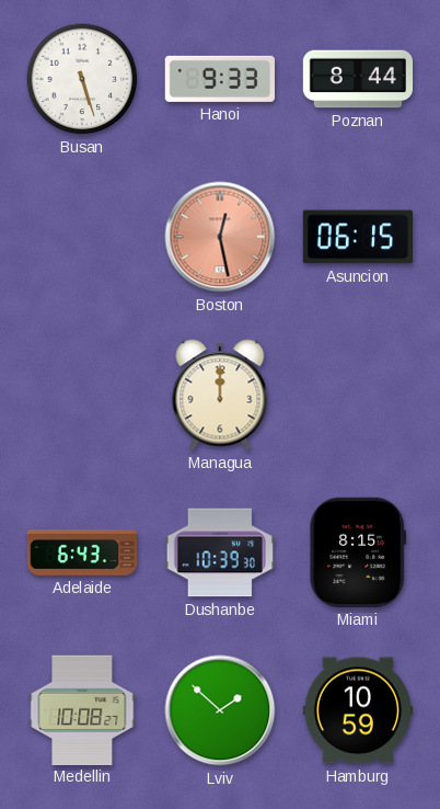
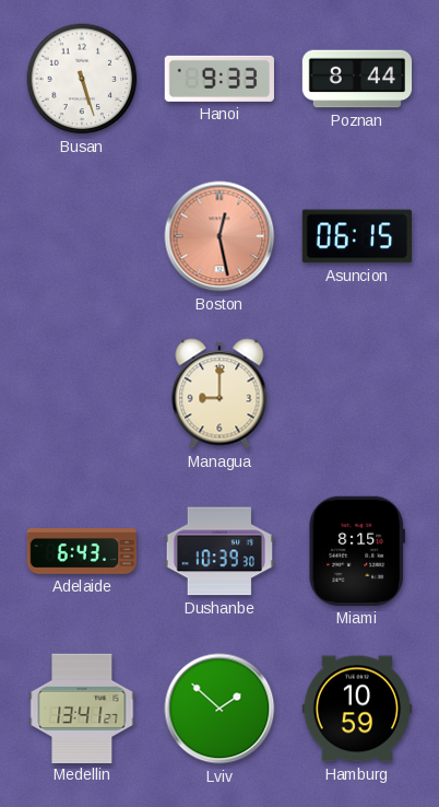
Managua: 12:00 -> 9:00 (220, 394)
Medellin: 10:08 -> 13:41 (82, 707)
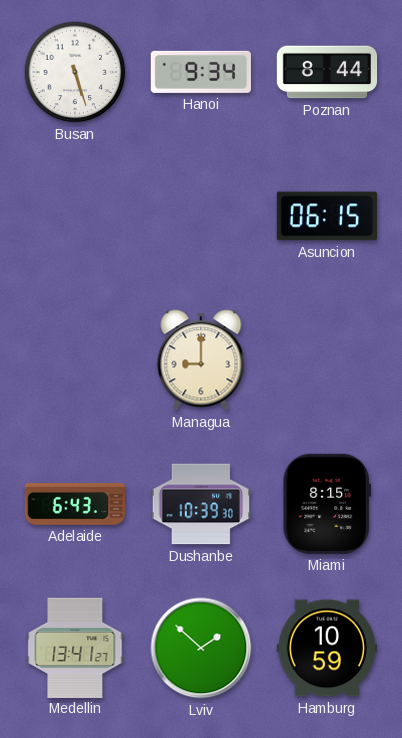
Hanoi: 9:33 -> 9:34 (201, 72)
Boston: 12:28 -> none (220, 236)
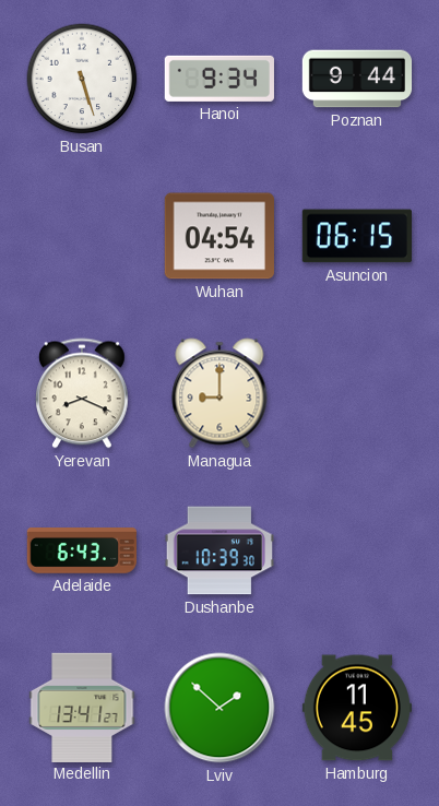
Poznan: 8:44 -> 9:44 (357, 79)
Wuhan: none -> 04:54 (218, 236)
Yerevan: none -> 8:19 (83, 393)
Miami: 8:15 -> none (327, 504)
Hamburg: 10:59 -> 11:45 (356, 708)
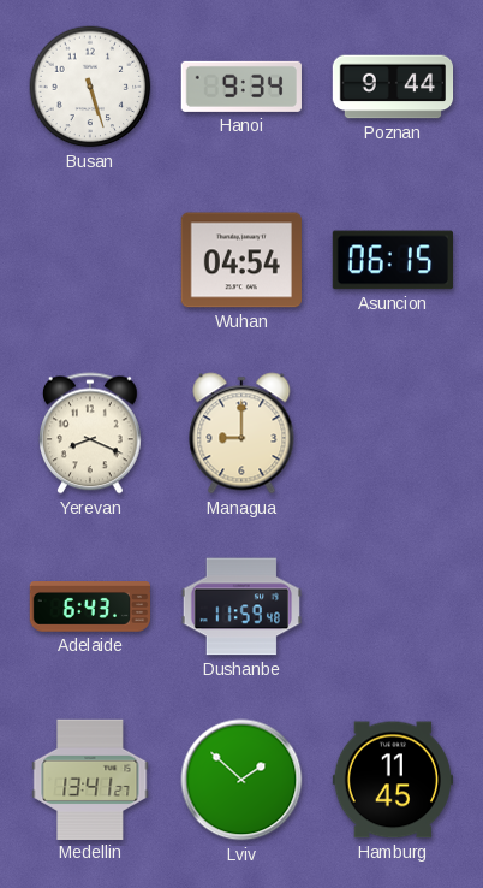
Dushanbe: 10:39 -> 11:59 (240, 606)
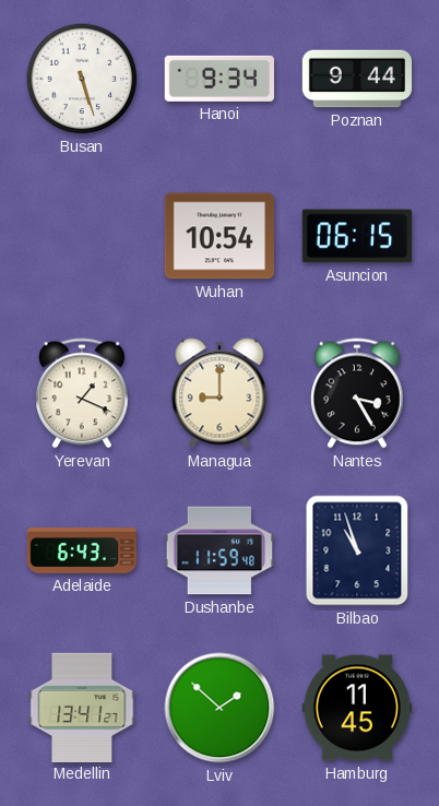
Wuhan: 04:54 -> 10:54 (218, 236)
Yerevan: 8:19 -> 1:19 (83, 393)
Nantes: none -> 3:25 (358, 393)
Bilbao: none -> 10:57 (357, 550)
